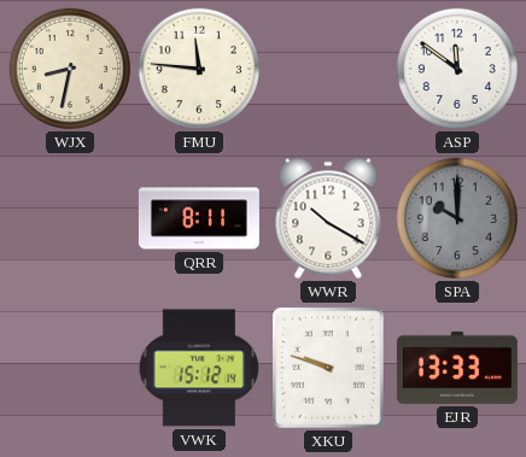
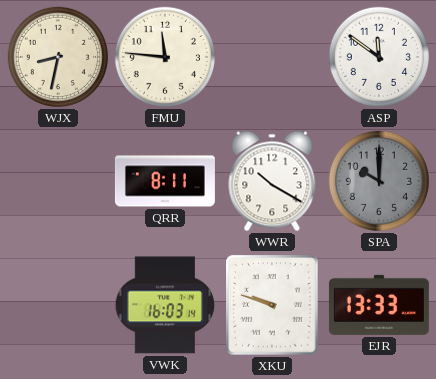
VWK: 15:12 -> 16:03 (165, 305)
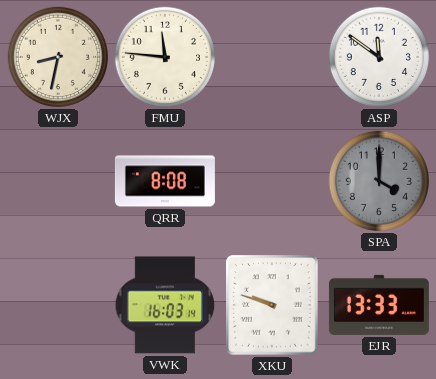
QRR: 8:11 -> 8:08 (165, 181)
WWR: 10:20 -> none (272, 181)
SPA: 10:00 -> 4:00 (379, 181)
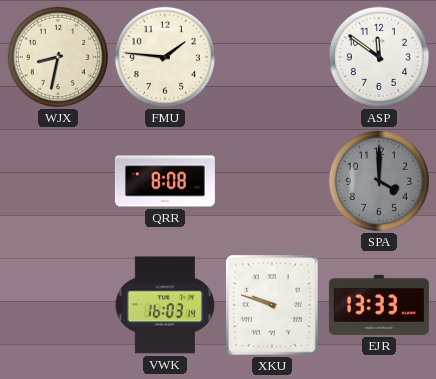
FMU: 11:46 -> 1:46 (165, 57)
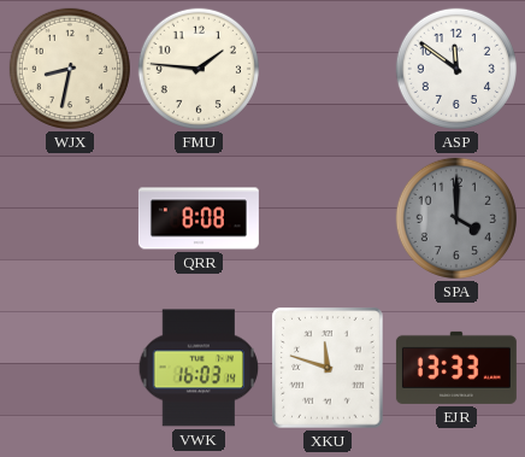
XKU: 9:48 -> 11:48 (328, 368)
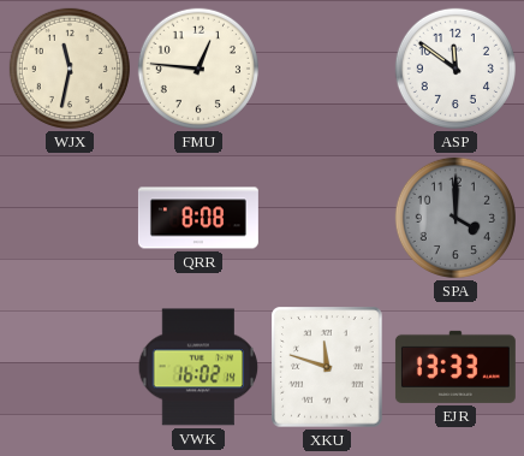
WJX: 8:32 -> 11:32 (70, 69)
FMU: 1:46 -> 12:46 (198, 69)
VWK: 16:03 -> 16:02 (198, 367)
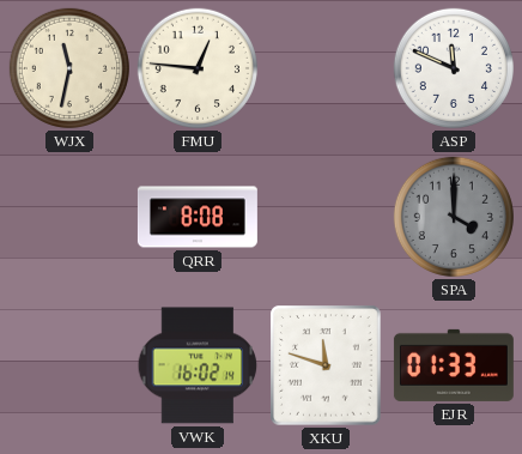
ASP: 11:51 -> 11:49 (454, 68)
EJR: 13:33 -> 01:33 (454, 365)
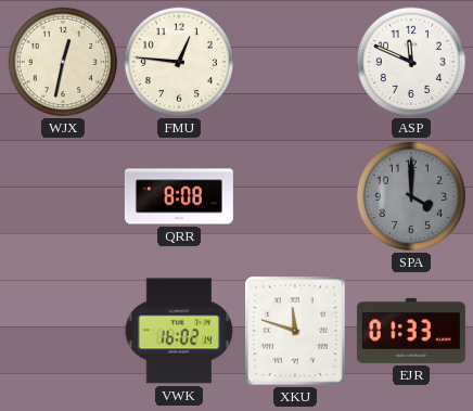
WJX: 11:32 -> 12:32 (63, 62)
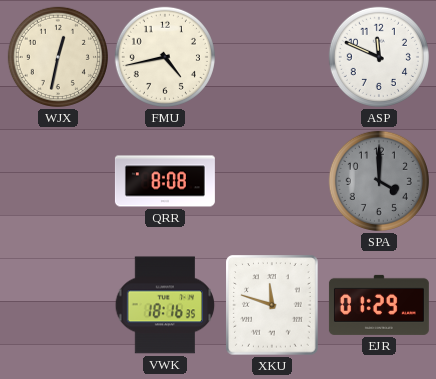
FMU: 12:46 -> 4:43 (165, 57)
VWK: 16:02 -> 18:16 (165, 305)
EJR: 01:33 -> 01:29 (379, 305)
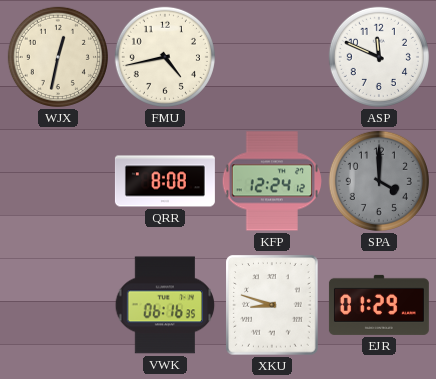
KFP: none -> 12:24 (271, 181)
VWK: 18:16 -> 06:16 (165, 305)
XKU: 11:48 -> 8:48 (272, 305)
